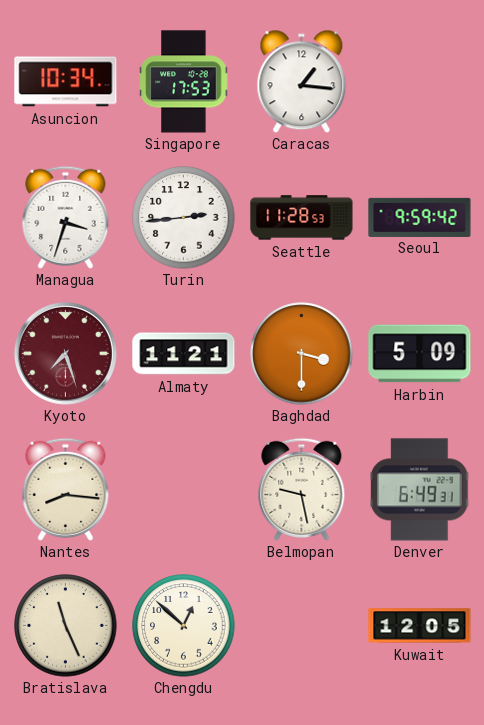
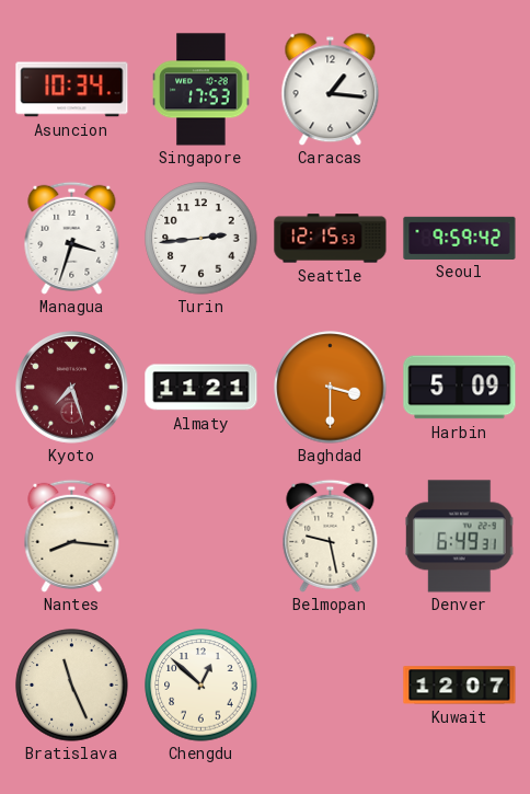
Seattle: 11:28 -> 12:15 (331, 239)
Kuwait: 12:05 -> 12:07 (460, 686)
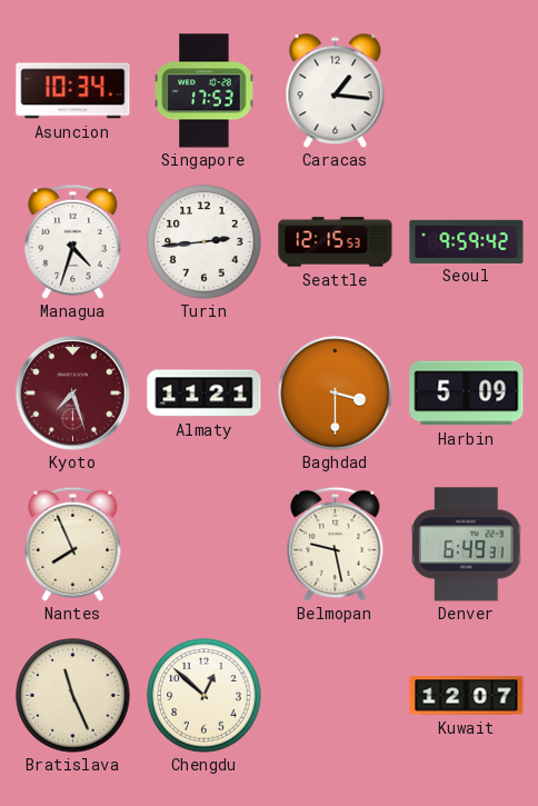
Managua: 3:33 -> 4:33 (73, 241)
Nantes: 8:16 -> 7:56 (73, 544)
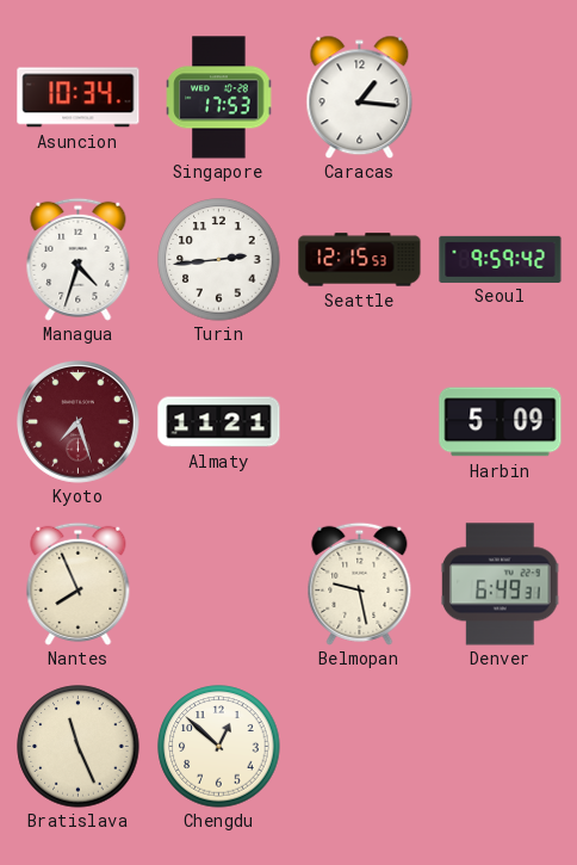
Baghdad: 3:30 -> none (336, 394)
Kuwait: 12:07 -> none (467, 696)
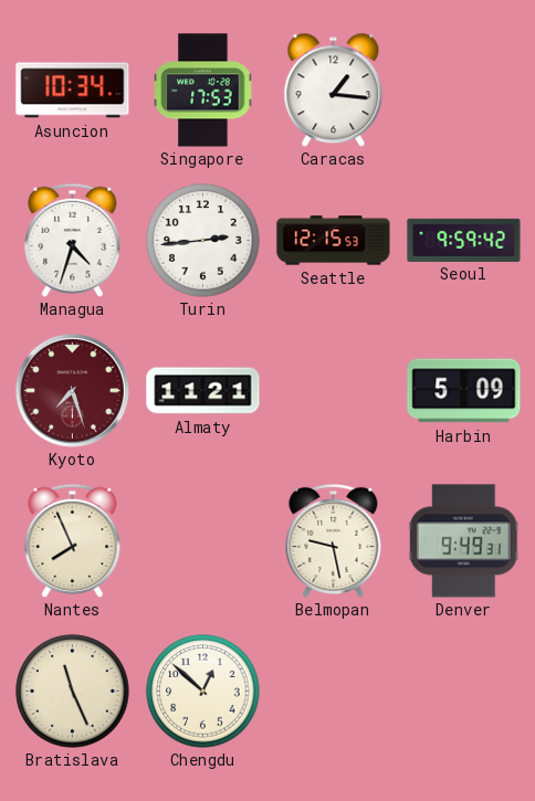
Denver: 6:49 -> 9:49 (464, 541)
